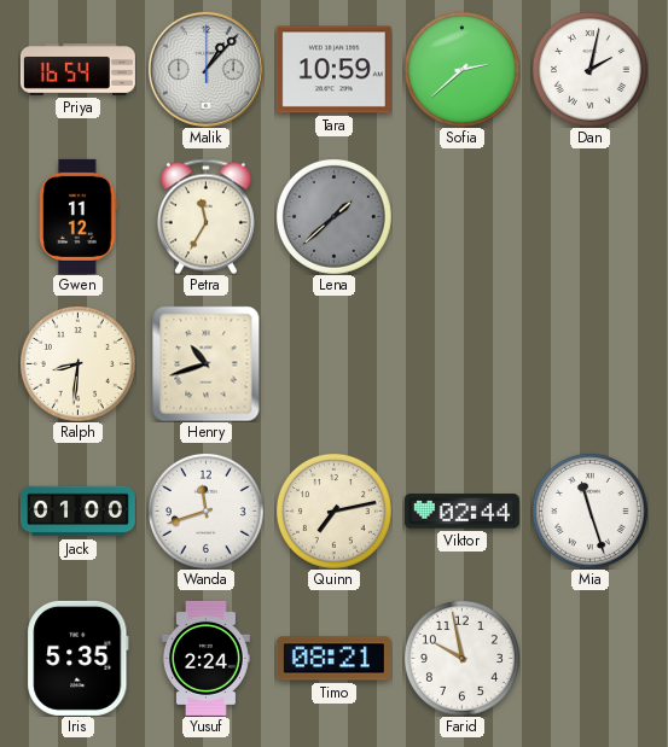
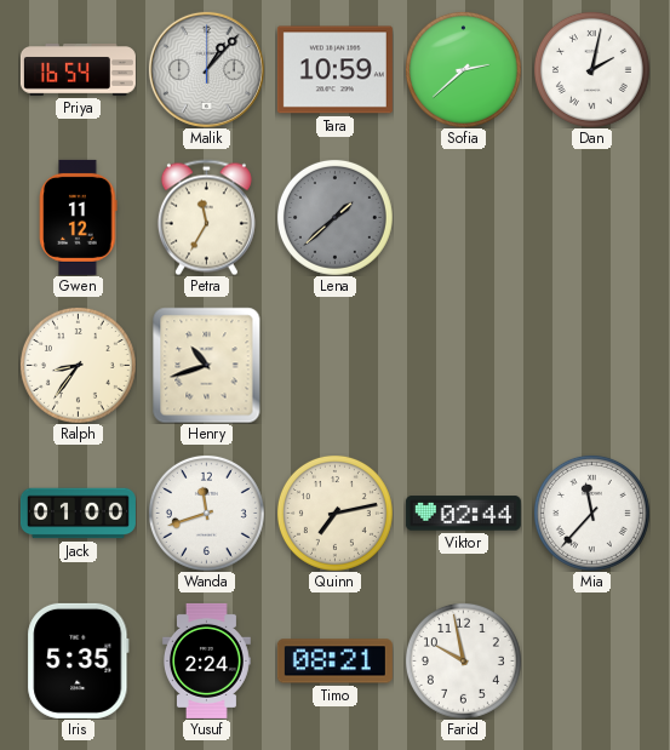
Ralph: 8:31 -> 8:36 (78, 365)
Mia: 11:27 -> 11:37 (591, 513)
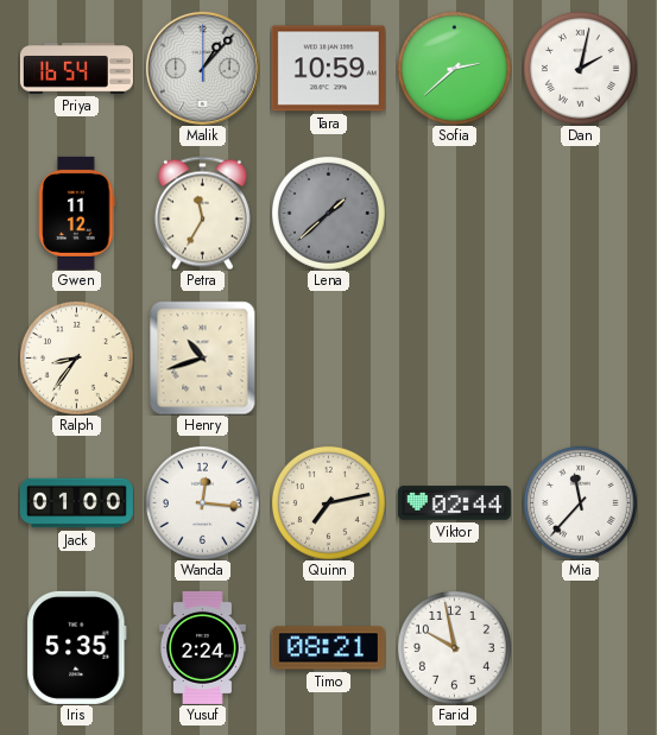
Wanda: 11:42 -> 12:16 (202, 502)
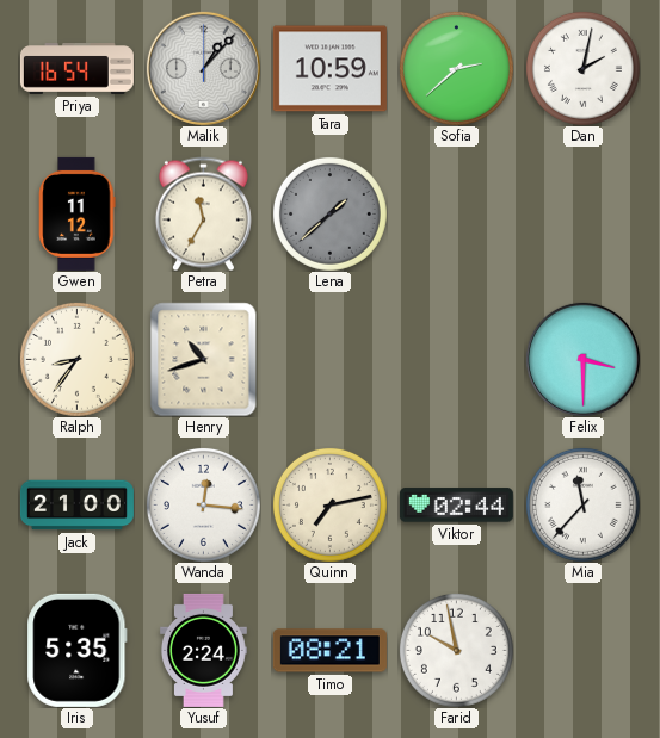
Felix: none -> 3:30 (582, 359)
Jack: 01:00 -> 21:00 (76, 506)
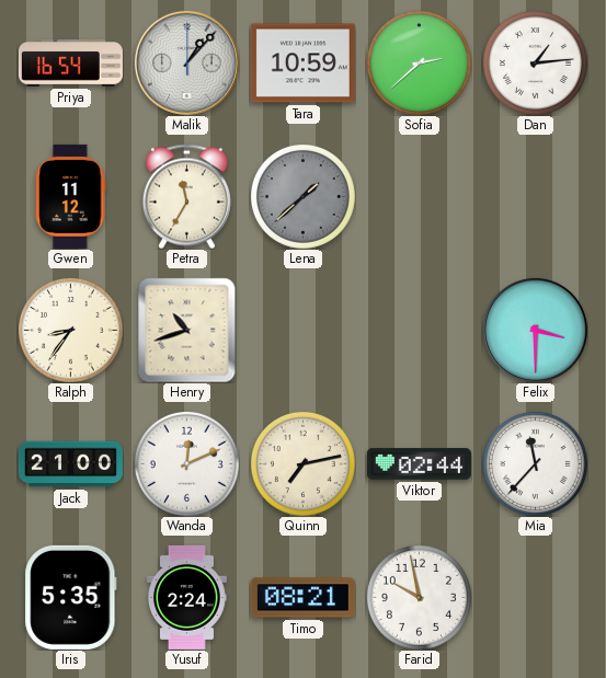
Dan: 2:02 -> 1:14 (535, 62)
Wanda: 12:16 -> 12:11 (186, 463)
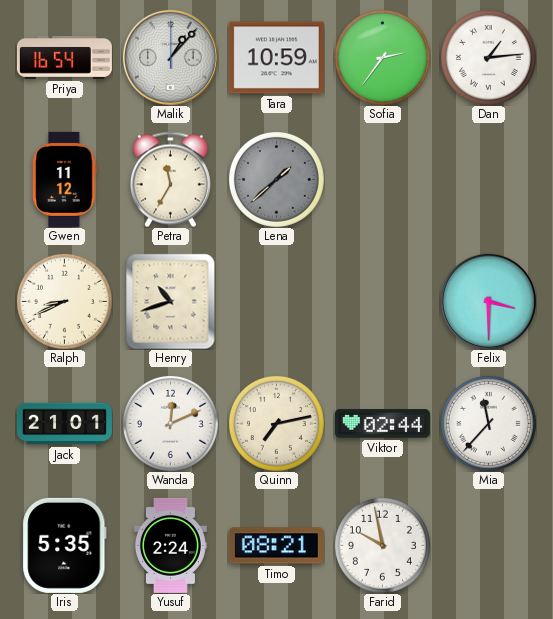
Sofia: 2:38 -> 2:36 (382, 57)
Ralph: 8:36 -> 8:41 (64, 301)
Jack: 21:00 -> 21:01 (64, 424)
